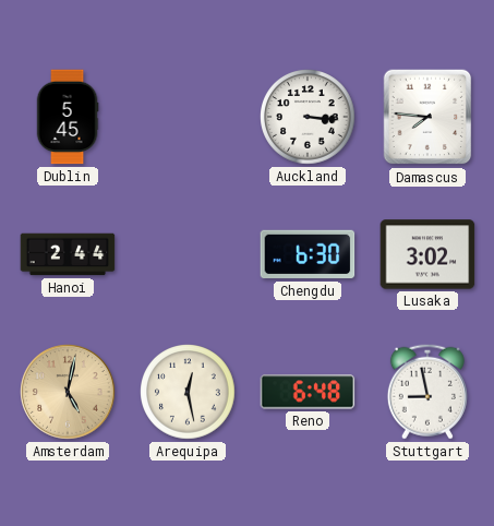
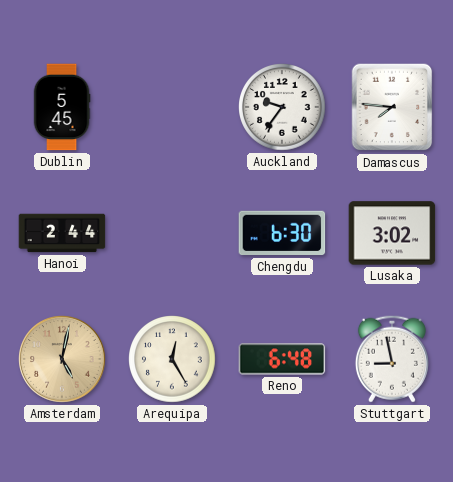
Auckland: 3:16 -> 9:36 (282, 107)
Arequipa: 12:28 -> 12:25 (172, 359)
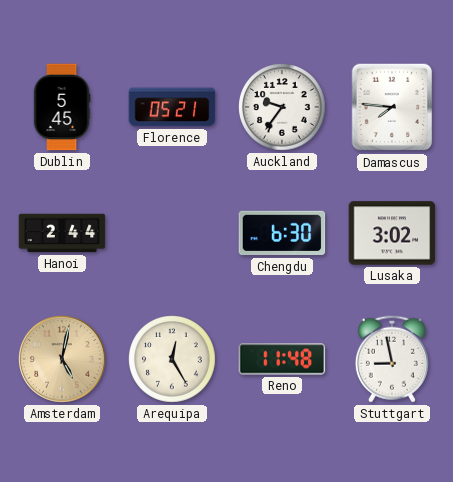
Florence: none -> 05:21 (172, 107)
Reno: 6:48 -> 11:48 (282, 359)
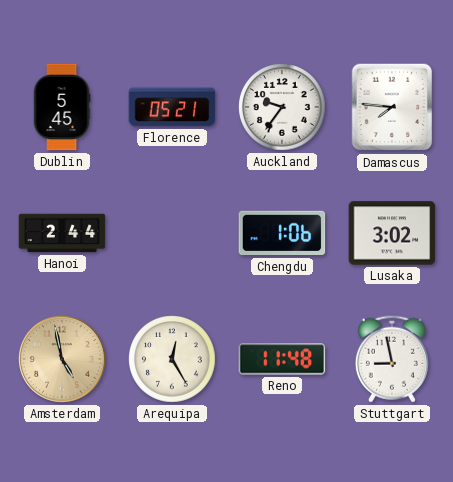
Chengdu: 6:30 -> 1:06 (282, 233)
Amsterdam: 5:02 -> 4:58 (62, 359)
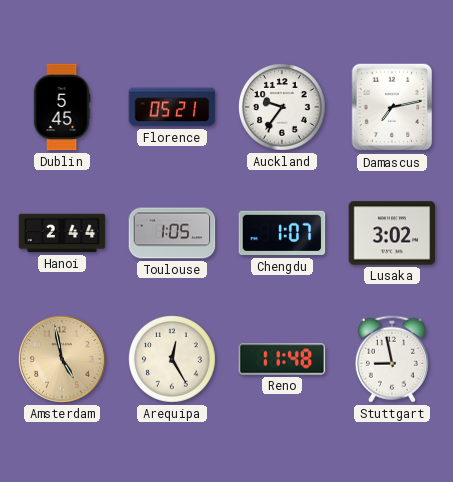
Damascus: 7:46 -> 7:13 (392, 107)
Toulouse: none -> 1:05 (172, 233)
Chengdu: 1:06 -> 1:07 (282, 233)
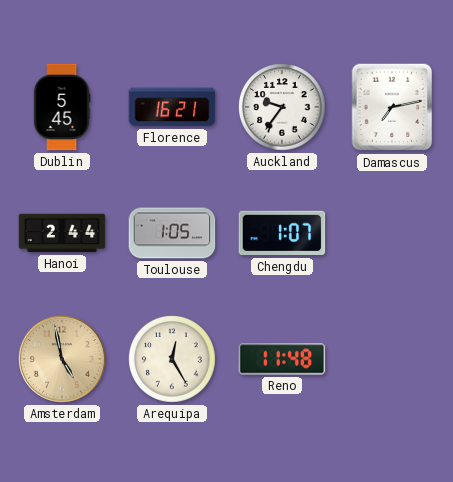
Florence: 05:21 -> 16:21 (172, 107)
Lusaka: 3:02 -> none (392, 233)
Stuttgart: 8:58 -> none (392, 359)
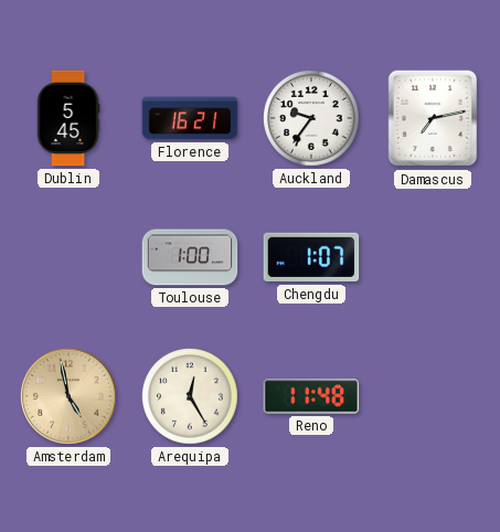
Hanoi: 2:44 -> none (62, 233)
Toulouse: 1:05 -> 1:00 (190, 257)
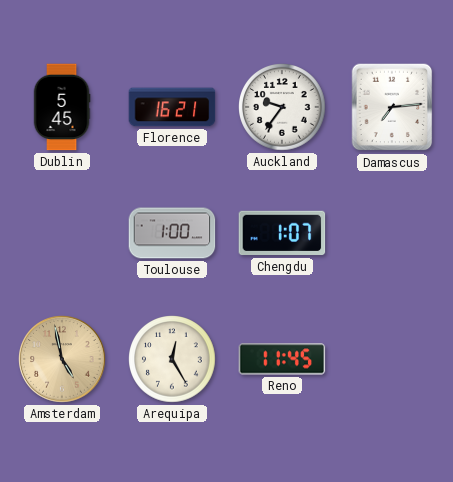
Damascus: 7:13 -> 7:14 (392, 107)
Reno: 11:48 -> 11:45 (282, 359)
